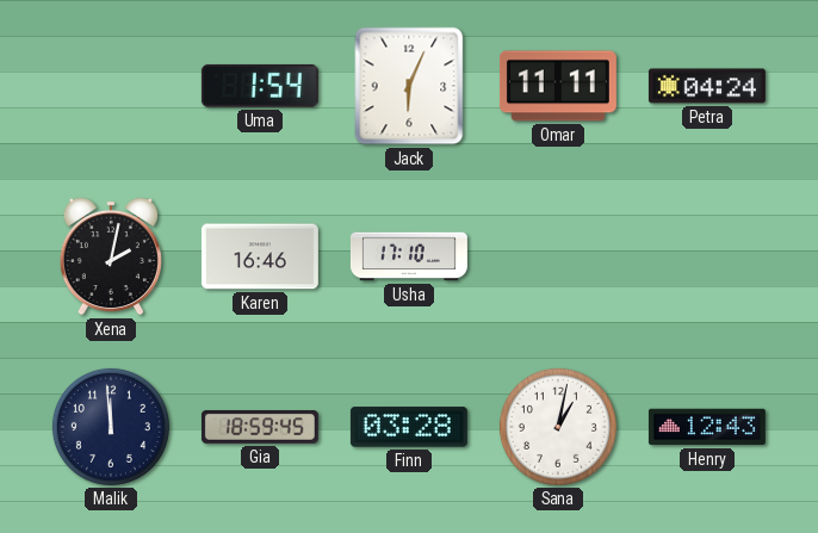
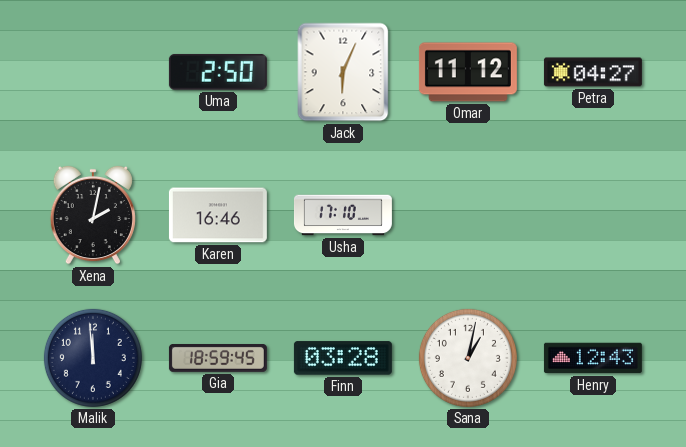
Uma: 1:54 -> 2:50 (218, 72)
Omar: 11:11 -> 11:12 (468, 72)
Petra: 04:24 -> 04:27 (593, 72)
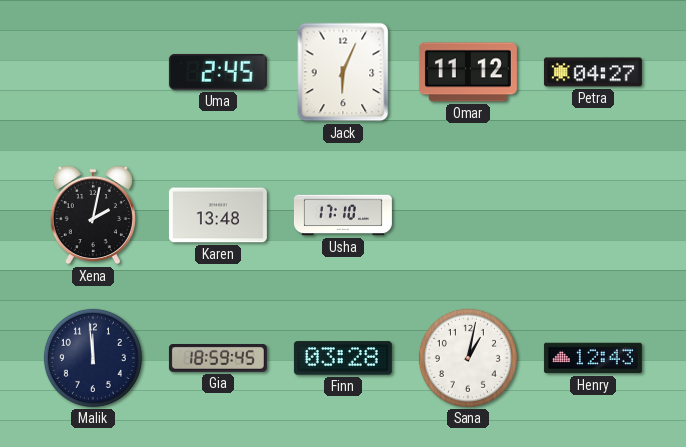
Uma: 2:50 -> 2:45 (218, 72)
Karen: 16:46 -> 13:48 (218, 215)
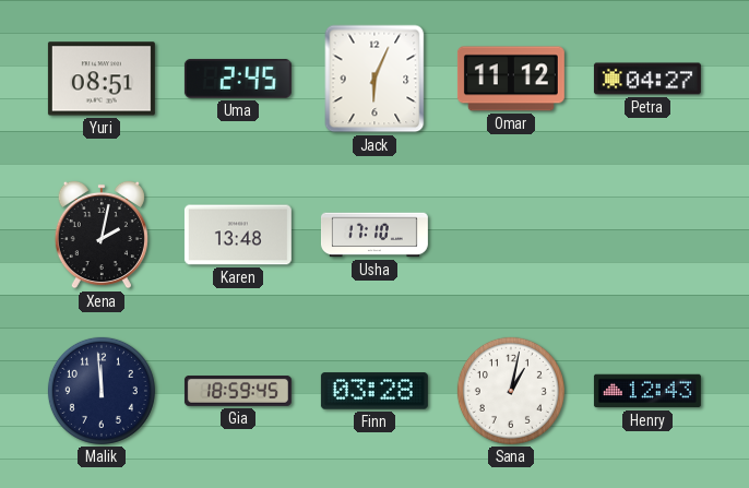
Yuri: none -> 08:51 (102, 79)
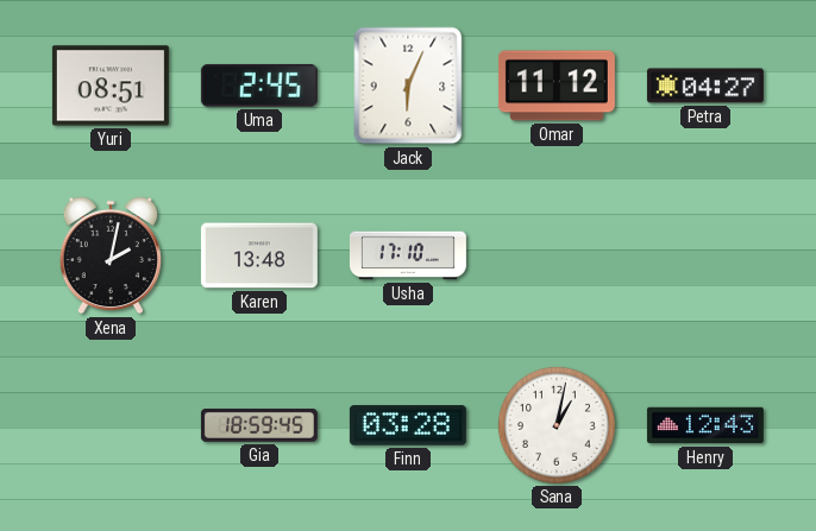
Malik: 11:59 -> none (102, 391)
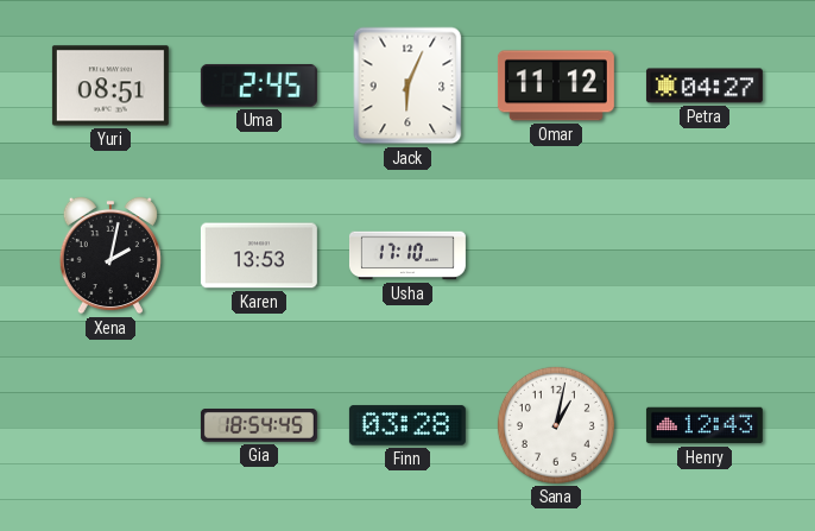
Karen: 13:48 -> 13:53 (259, 255)
Gia: 18:59 -> 18:54 (259, 426)
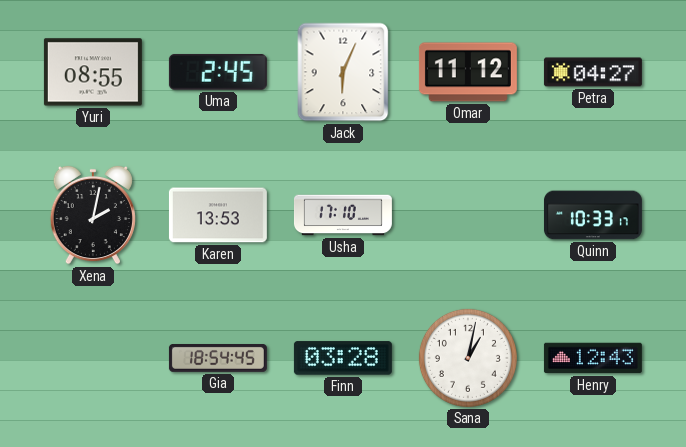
Yuri: 08:51 -> 08:55 (93, 72)
Quinn: none -> 10:33 (593, 215)
